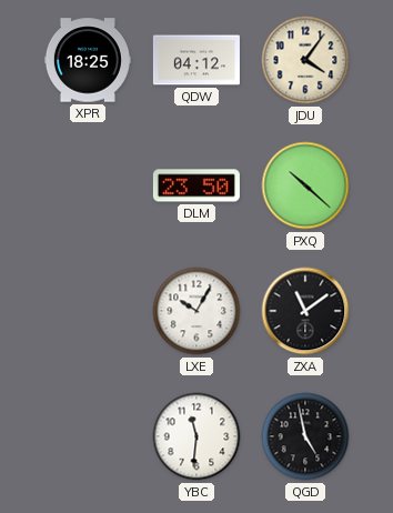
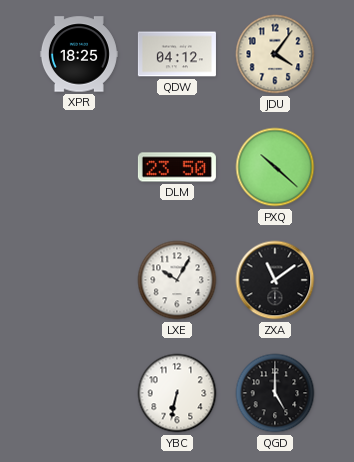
YBC: 11:31 -> 6:32 (177, 393)
QGD: 4:58 -> 5:00 (275, 393)
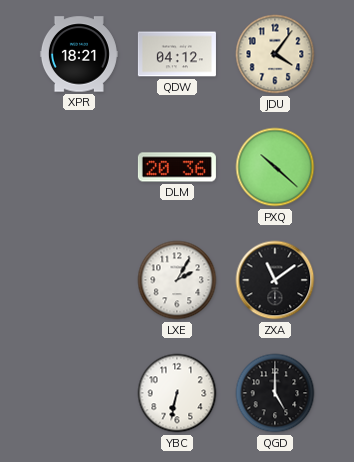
XPR: 18:25 -> 18:21 (79, 54)
DLM: 23:50 -> 20:36 (177, 167)
LXE: 10:05 -> 2:05 (177, 280)
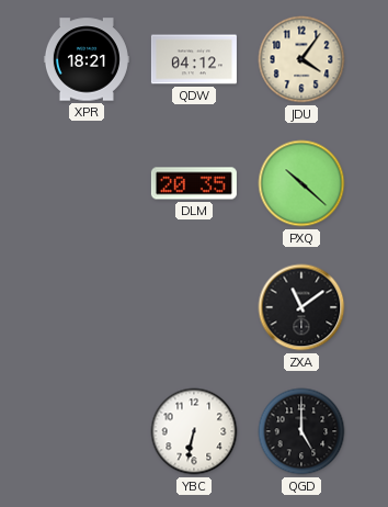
DLM: 20:36 -> 20:35 (194, 183)
LXE: 2:05 -> none (177, 280)
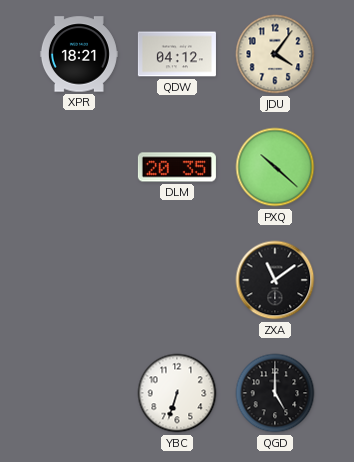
YBC: 6:32 -> 6:33 (177, 393)
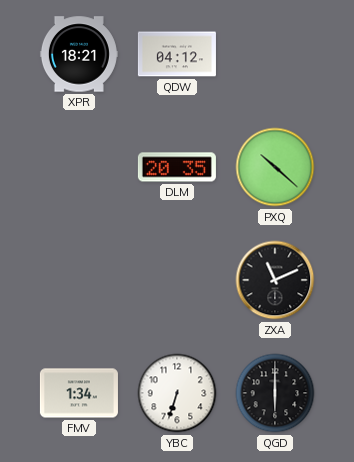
JDU: 4:06 -> none (275, 54)
ZXA: 11:09 -> 11:11 (275, 280)
FMV: none -> 1:34 (79, 393)
QGD: 5:00 -> 6:00 (275, 393)
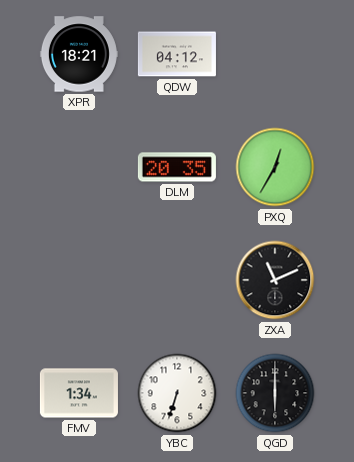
PXQ: 10:22 -> 12:35 (275, 167)
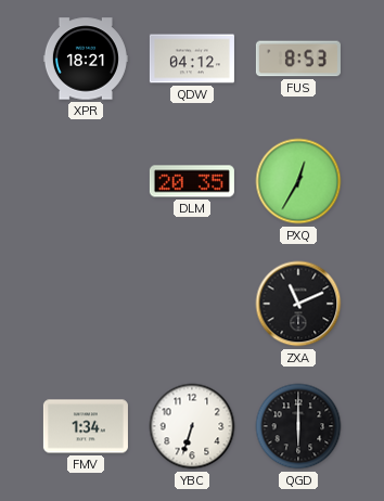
FUS: none -> 8:53 (298, 59)
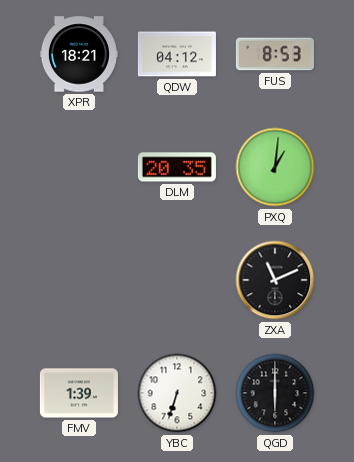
PXQ: 12:35 -> 1:01 (275, 167)
FMV: 1:34 -> 1:39 (79, 393)
